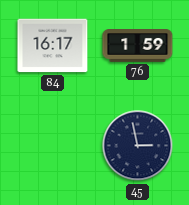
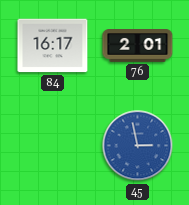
76: 1:59 -> 2:01 (138, 46)
45 dial: navy -> blue (138, 146)
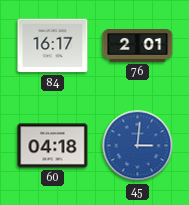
60: none -> 04:18 (53, 146)
45: 2:58 -> 3:01 (138, 146)
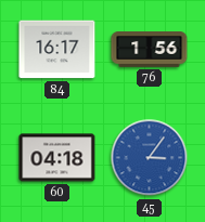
76: 2:01 -> 1:56 (150, 50)
45: 3:01 -> 3:06 (150, 158)
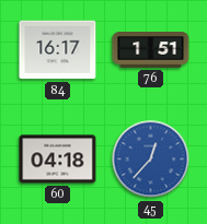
76: 1:56 -> 1:51 (151, 50)
45: 3:06 -> 12:37 (151, 160)
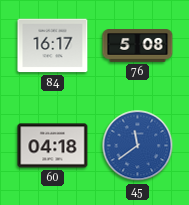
76: 1:51 -> 5:08 (138, 46)
45: 12:37 -> 11:39 (138, 146)
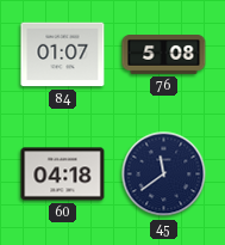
84: 16:17 -> 01:07 (63, 55)
45 dial: blue -> navy (164, 174)
